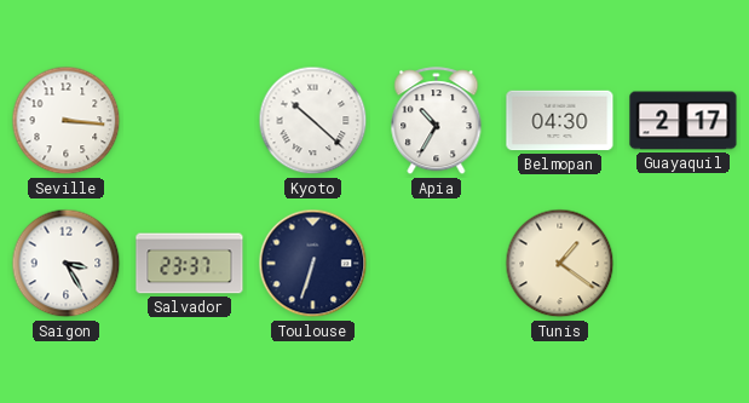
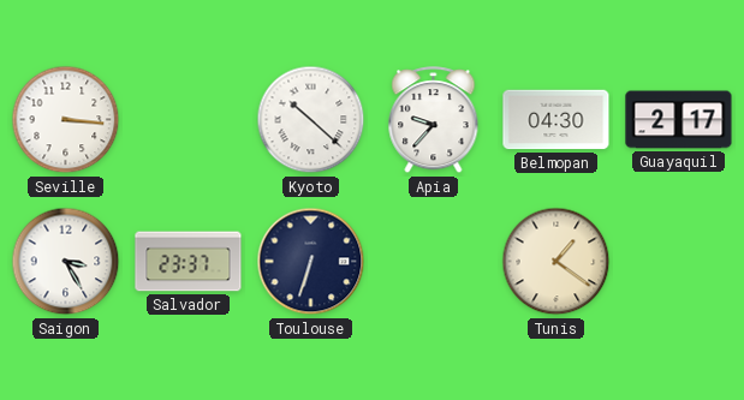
Apia: 10:35 -> 9:37 (434, 120)
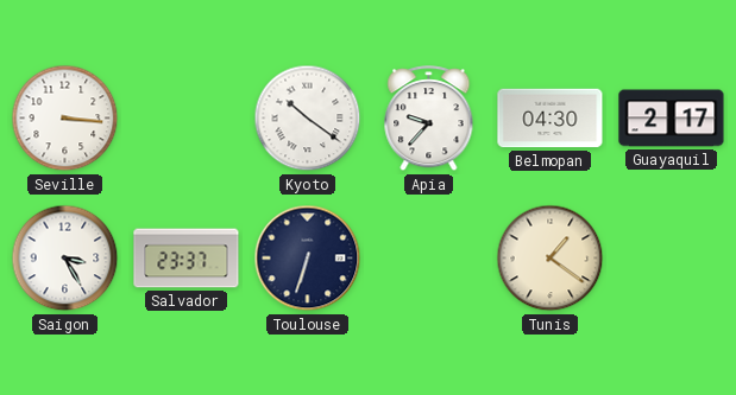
Kyoto: 10:22 -> 10:21 (308, 119)
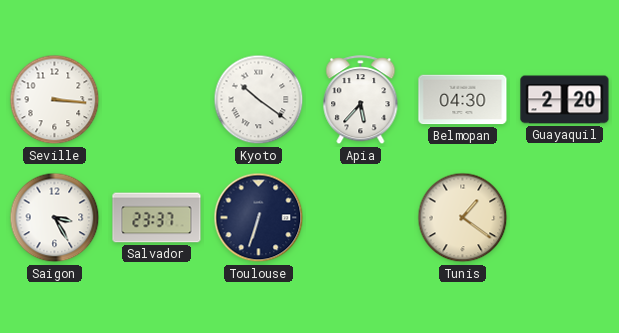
Apia: 9:37 -> 5:37 (361, 100)
Guayaquil: 2:17 -> 2:20 (565, 100)
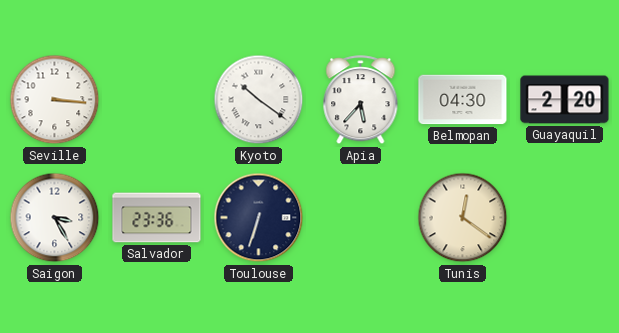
Salvador: 23:37 -> 23:36 (157, 218)
Tunis: 1:21 -> 12:21 (463, 218)
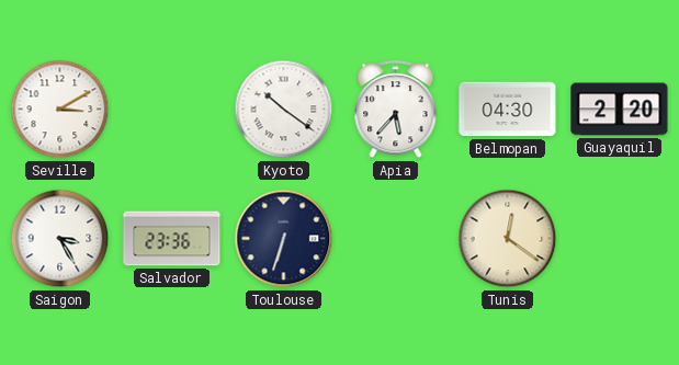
Seville: 3:16 -> 3:10 (60, 110)
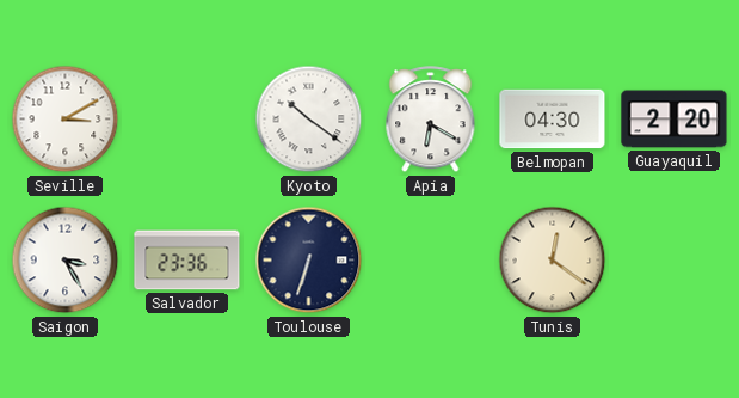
Apia: 5:37 -> 6:20 (431, 120)
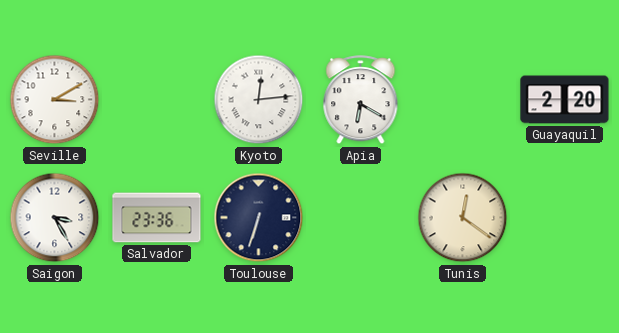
Kyoto: 10:21 -> 12:14 (259, 100)
Belmopan: 04:30 -> none (553, 120)
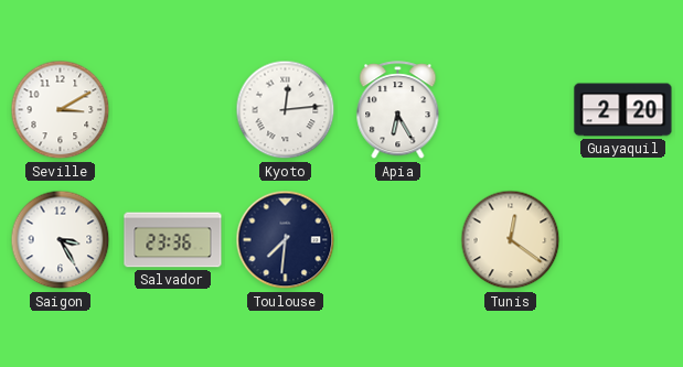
Apia: 6:20 -> 6:25 (398, 110)
Toulouse: 6:33 -> 7:31 (286, 240)
